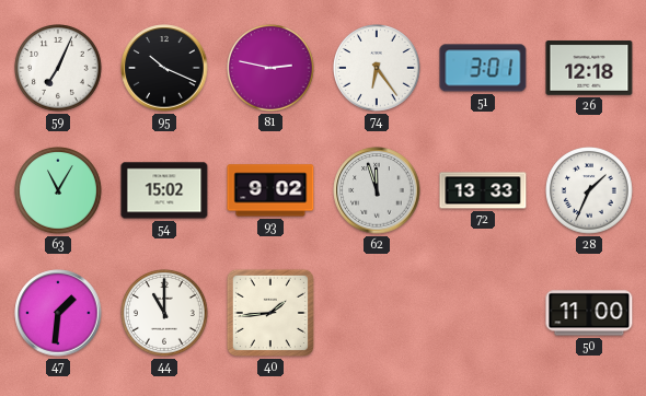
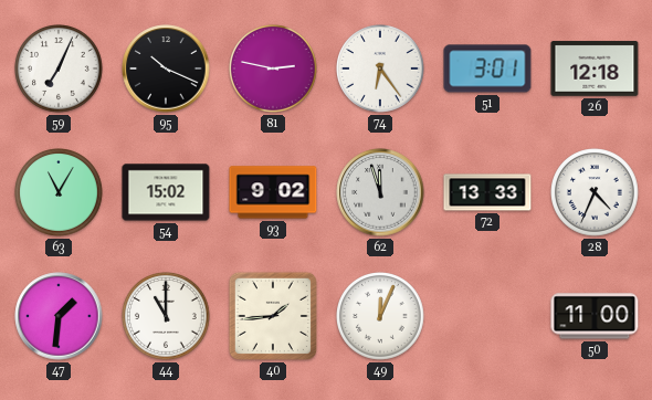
28: 1:34 -> 4:34 (596, 193)
49: none -> 12:04 (381, 317)
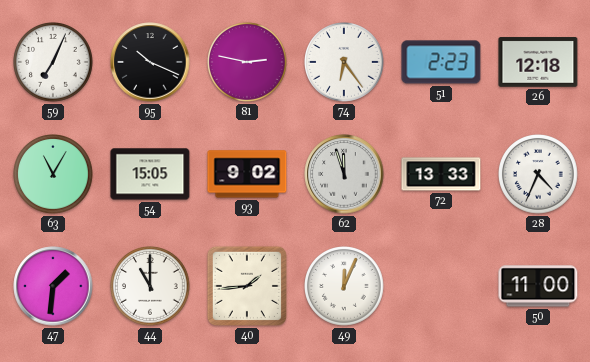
51: 3:01 -> 2:23 (441, 62)
54: 15:02 -> 15:05 (150, 174)
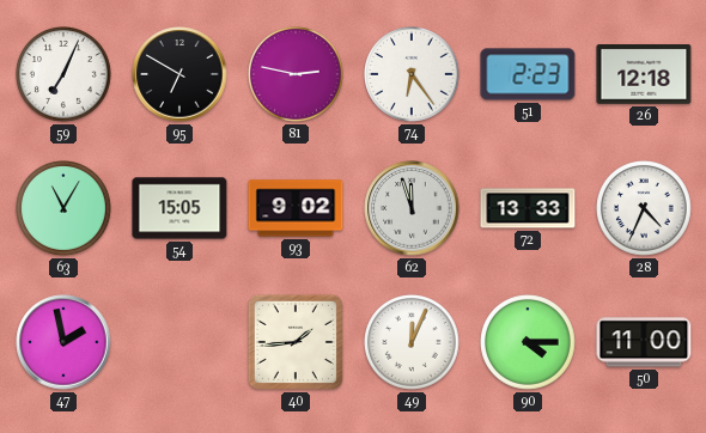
95: 10:19 -> 6:50 (179, 74)
47: 1:31 -> 1:58 (63, 342)
44: 11:00 -> none (151, 287)
90: none -> 4:15 (529, 343)
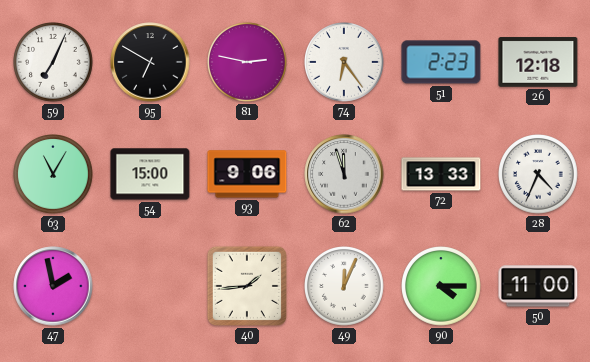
54: 15:05 -> 15:00 (150, 174)
93: 9:02 -> 9:06 (247, 174)
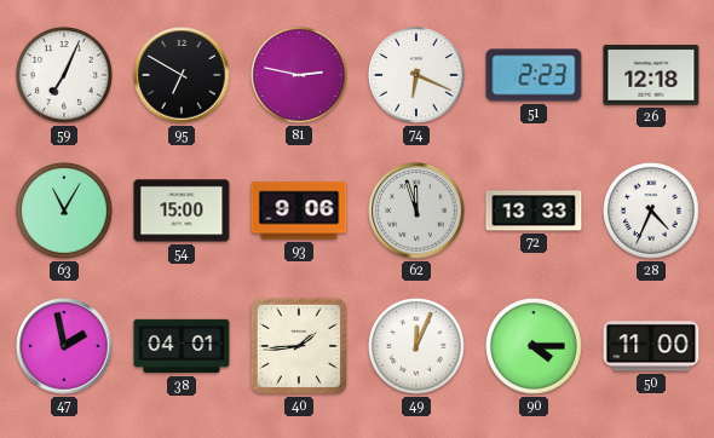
74: 6:24 -> 6:19 (418, 76)
38: none -> 04:01 (182, 346)
